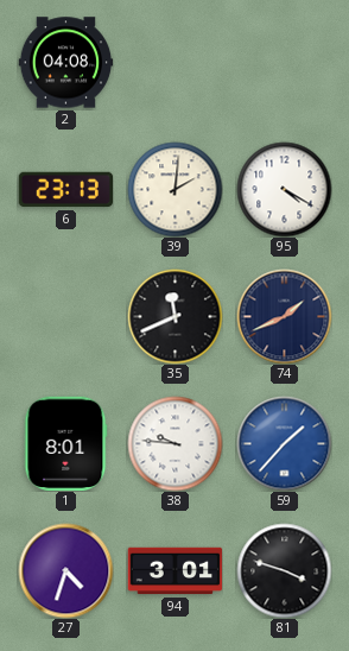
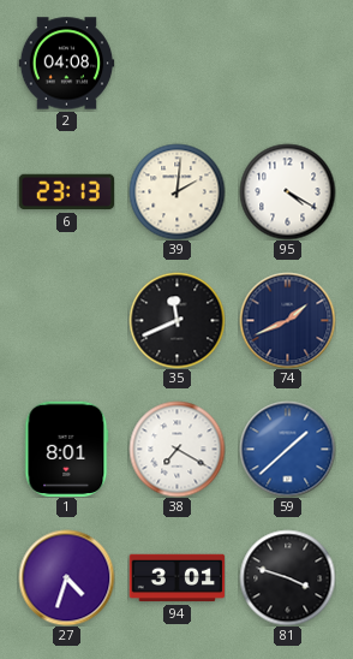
38: 9:46 -> 7:20 (176, 449)
59: 1:37 -> 1:38 (287, 449)
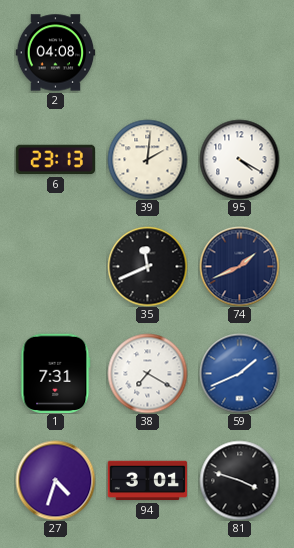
1: 8:01 -> 7:31 (55, 373)
59: 1:38 -> 1:41 (239, 373)
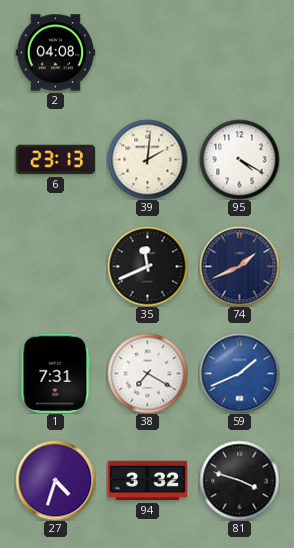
94: 3:01 -> 3:32 (147, 481)
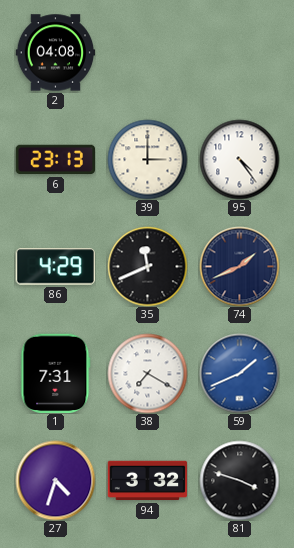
39: 2:01 -> 3:00 (147, 159)
95: 4:20 -> 4:24 (239, 159)
86: none -> 4:29 (55, 267)
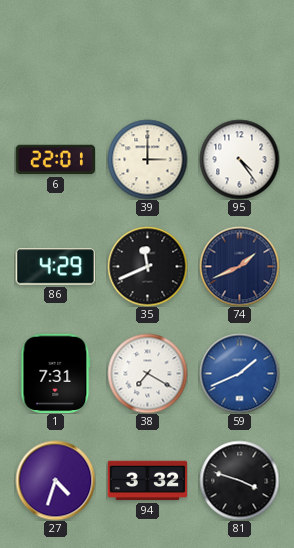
2: 04:08 -> none (55, 53)
6: 23:13 -> 22:01 (55, 160)
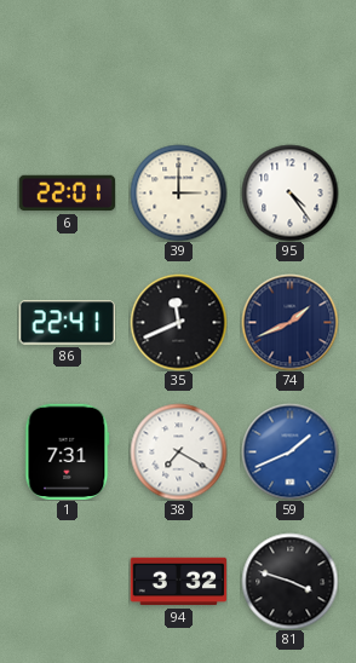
86: 4:29 -> 22:41 (67, 323)
27: 4:33 -> none (55, 480)
